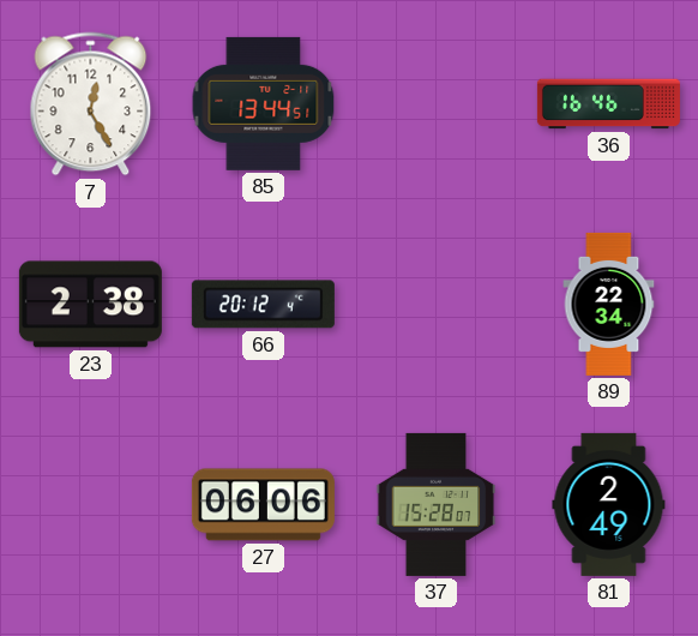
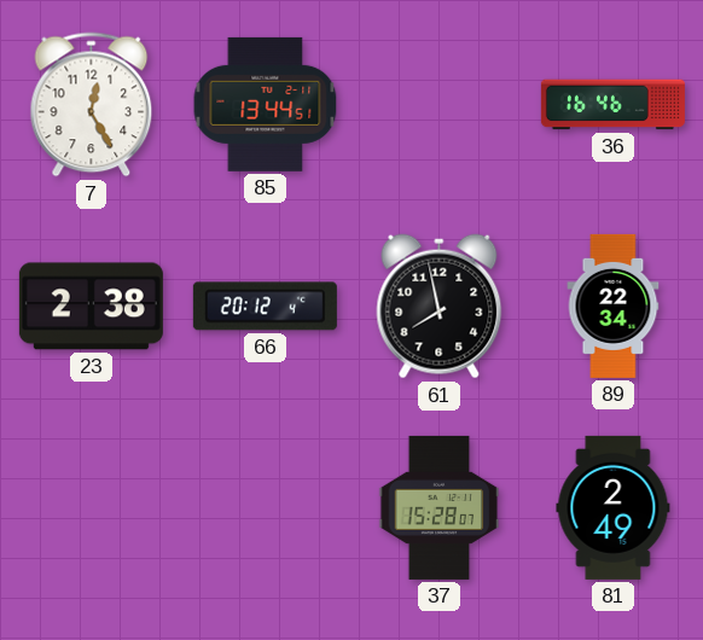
61: none -> 7:58 (440, 307)
27: 06:06 -> none (263, 505)
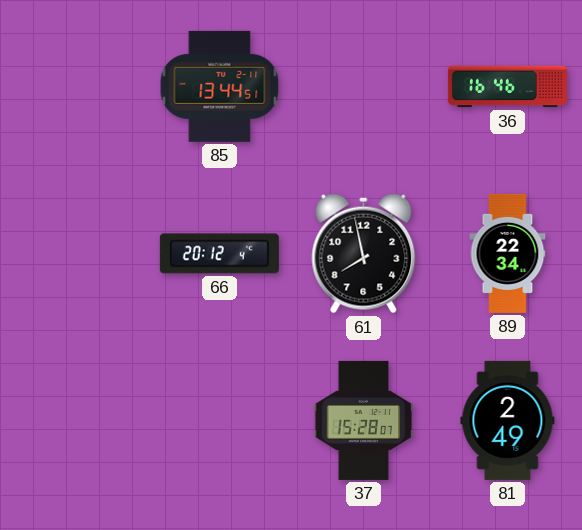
7: 12:25 -> none (92, 105)
23: 2:38 -> none (91, 307)
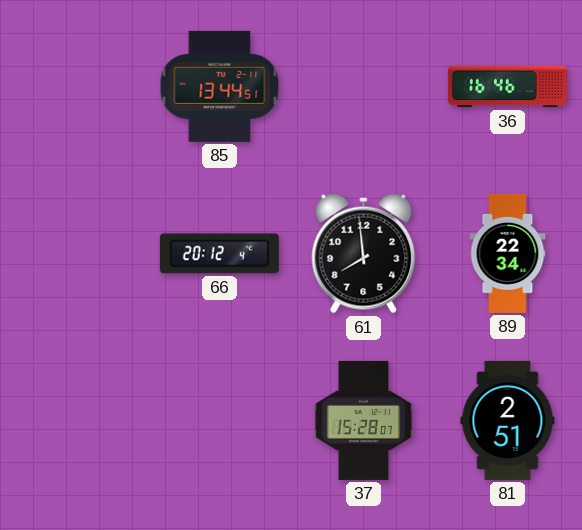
61: 7:58 -> 7:59 (364, 254)
81: 2:49 -> 2:51 (508, 420)
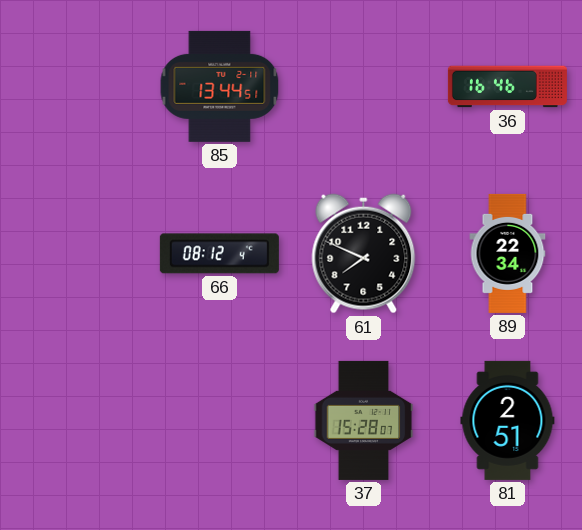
66: 20:12 -> 08:12 (219, 254)
61: 7:59 -> 7:49 (364, 254)
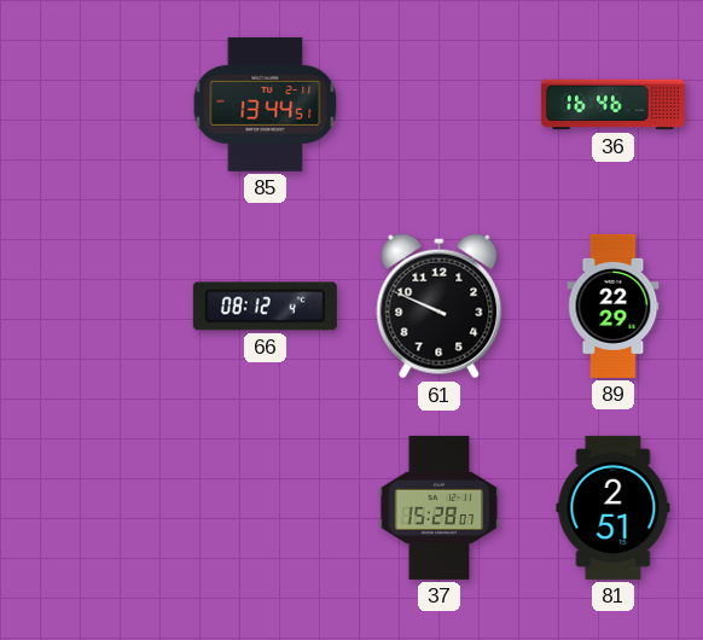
61: 7:49 -> 9:49 (440, 307)
89: 22:34 -> 22:29 (614, 306)
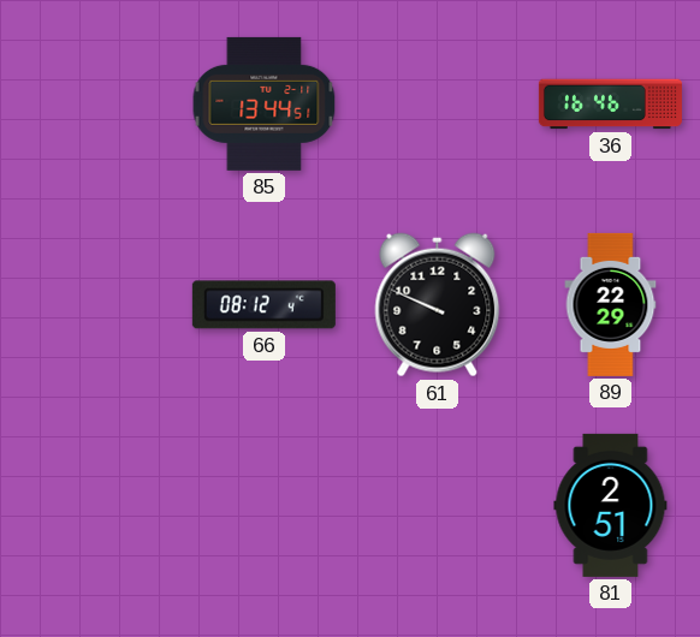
37: 15:28 -> none (440, 507)
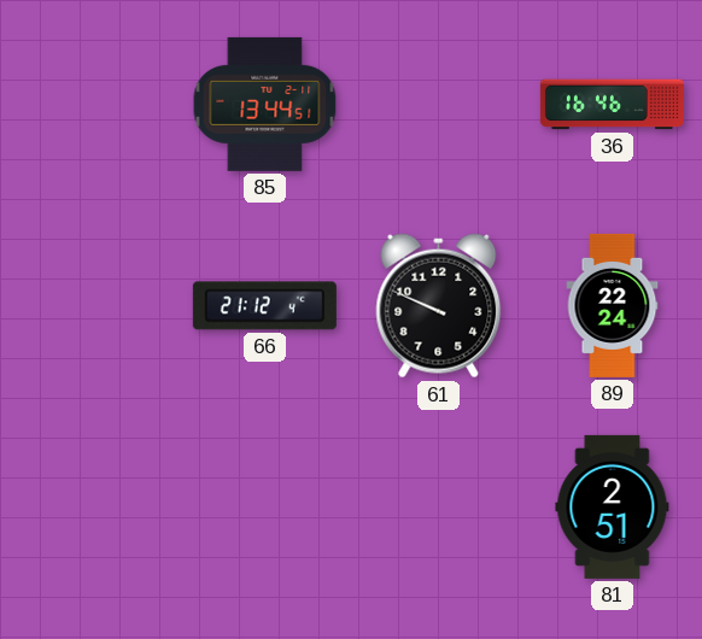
66: 08:12 -> 21:12 (264, 306)
89: 22:29 -> 22:24 (613, 305)
